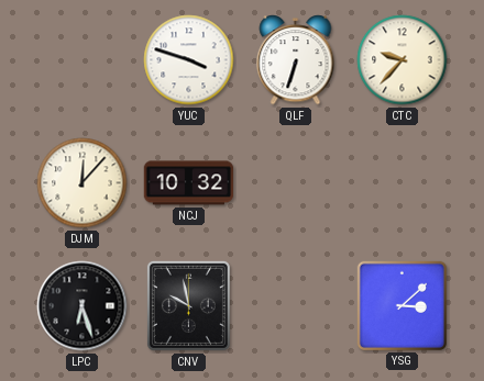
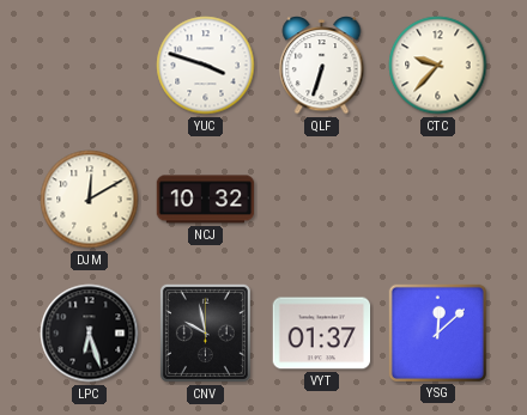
DJM: 12:07 -> 12:10 (90, 200)
VYT: none -> 01:37 (322, 334)
YSG: 3:08 -> 12:08 (437, 332)
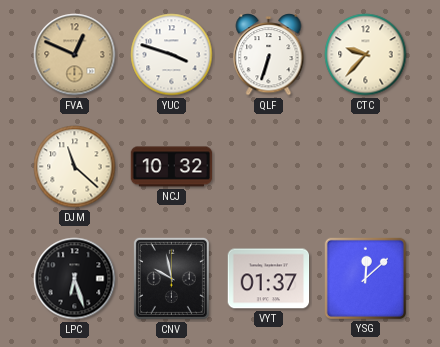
FVA: none -> 12:49 (75, 55)
DJM: 12:10 -> 11:22 (75, 167)
